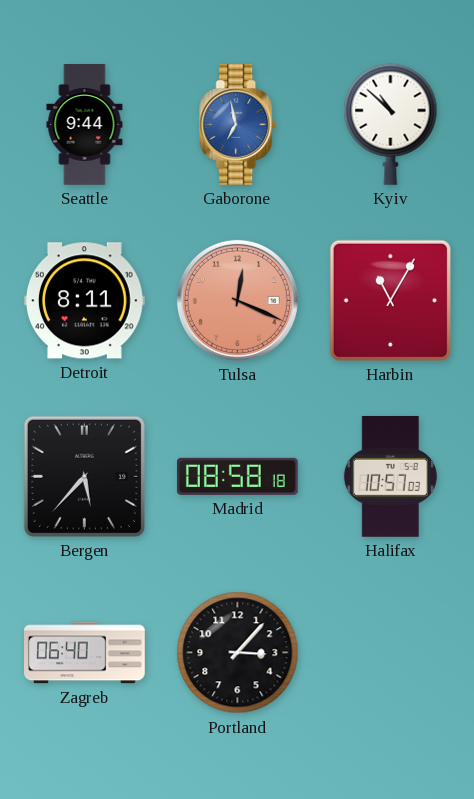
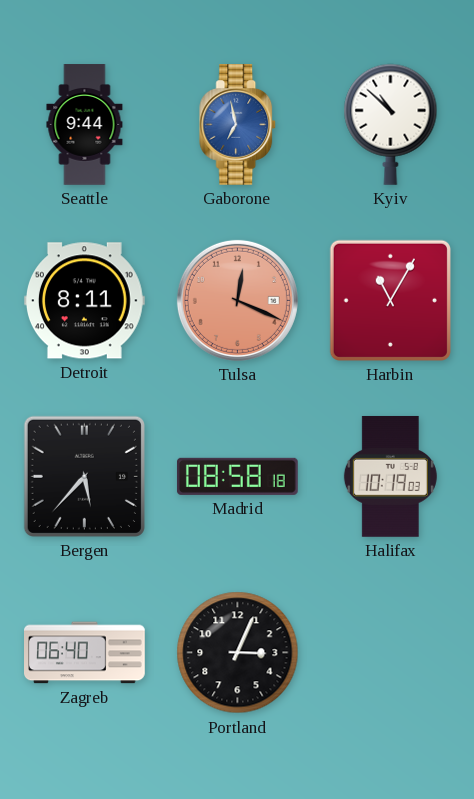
Halifax: 10:57 -> 10:19 (390, 476)
Portland: 3:07 -> 3:04 (238, 653)
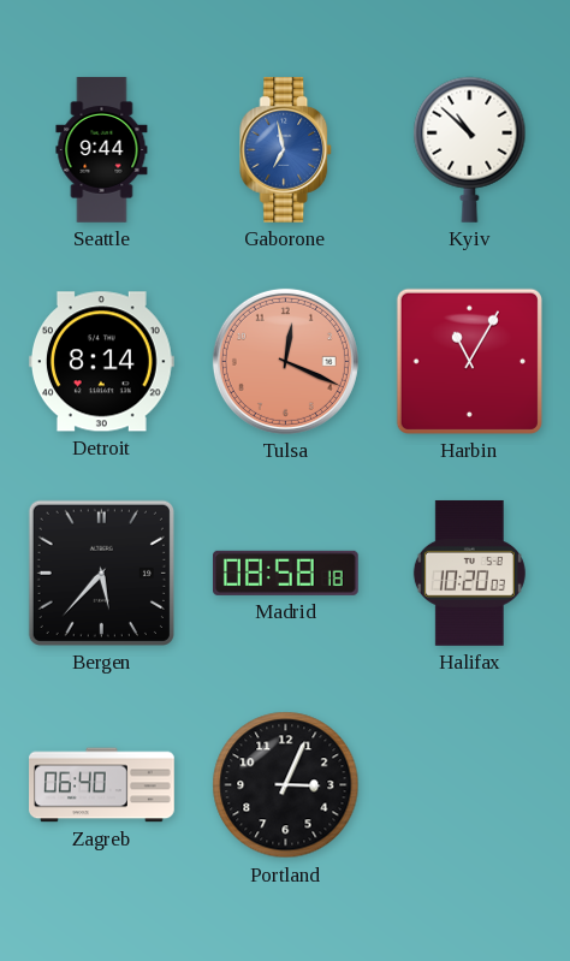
Detroit: 8:11 -> 8:14 (101, 362)
Halifax: 10:19 -> 10:20 (469, 573)
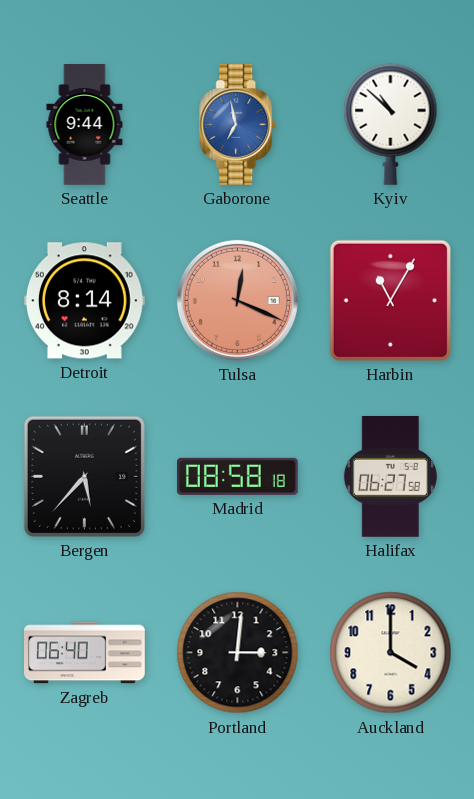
Halifax: 10:20 -> 06:27 (390, 476)
Portland: 3:04 -> 3:01 (238, 653)
Auckland: none -> 4:00 (391, 653)
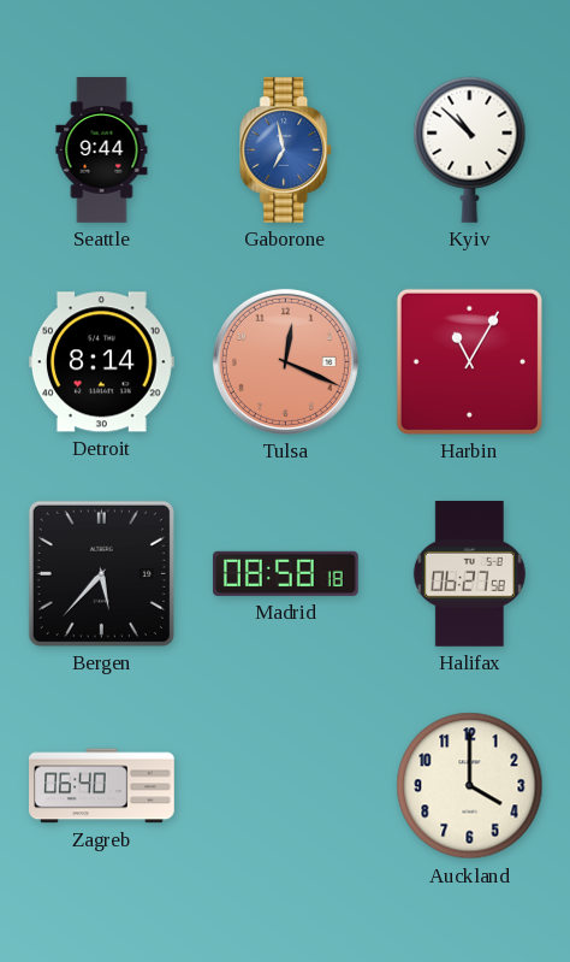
Portland: 3:01 -> none (238, 653)
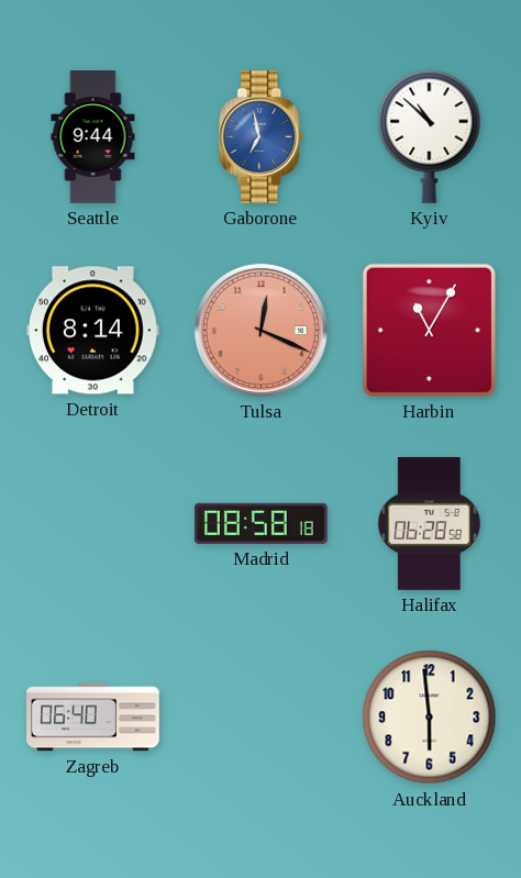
Bergen: 5:37 -> none (101, 573)
Halifax: 06:27 -> 06:28 (429, 523)
Auckland: 4:00 -> 5:59 (430, 718)
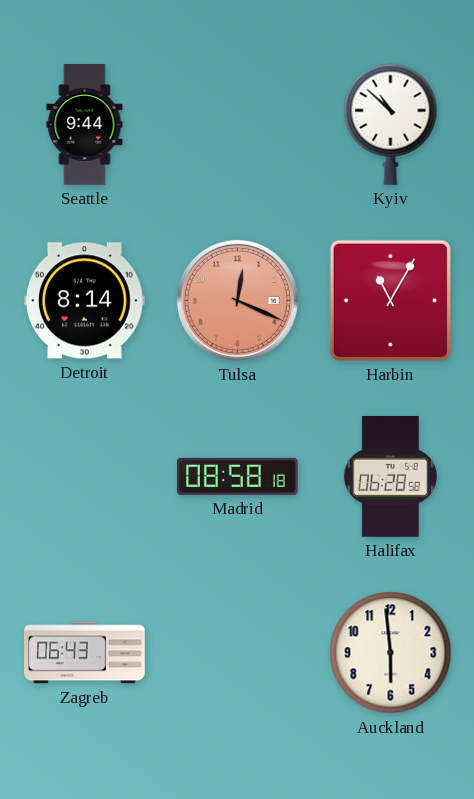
Gaborone: 6:58 -> none (262, 137)
Zagreb: 06:40 -> 06:43 (85, 653)
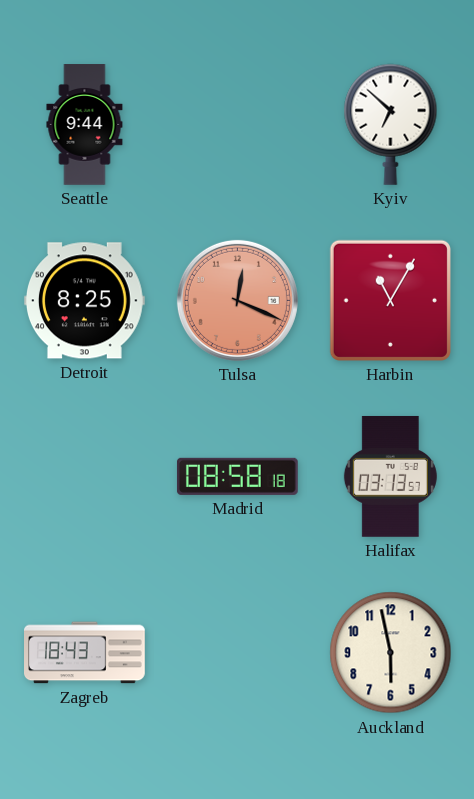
Kyiv: 10:52 -> 6:52 (391, 124)
Detroit: 8:14 -> 8:25 (84, 301)
Halifax: 06:28 -> 03:13 (390, 476)
Zagreb: 06:43 -> 18:43 (85, 653)
Auckland: 5:59 -> 5:58 (391, 653)
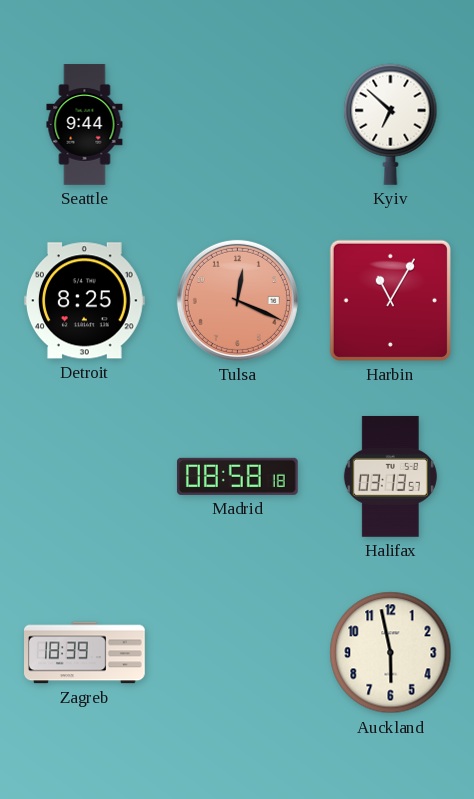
Zagreb: 18:43 -> 18:39 (85, 653)
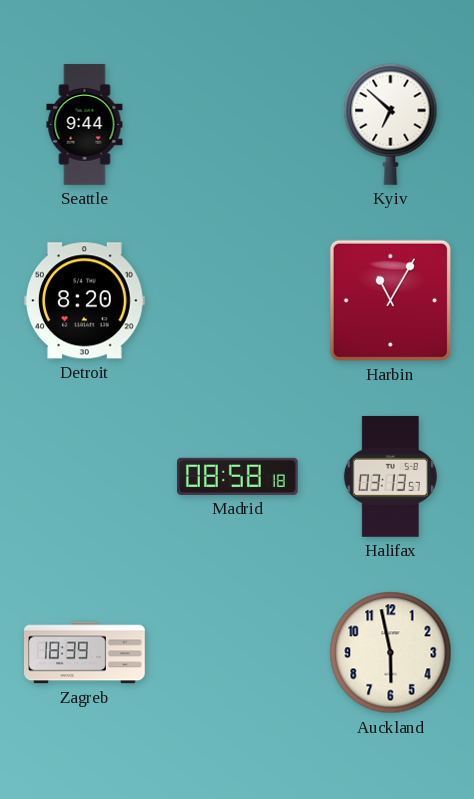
Detroit: 8:25 -> 8:20 (84, 301)
Tulsa: 12:19 -> none (237, 300)
